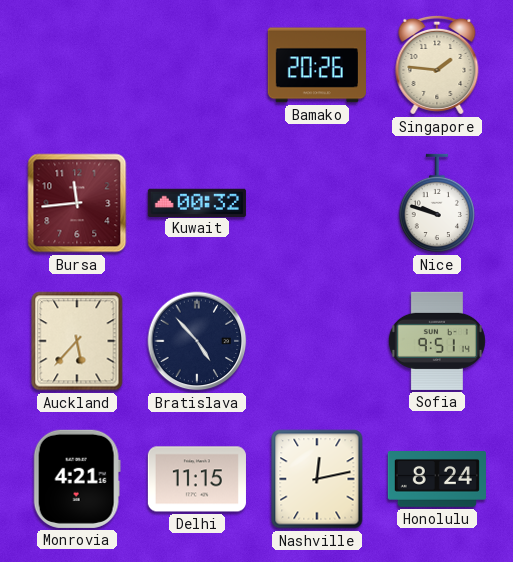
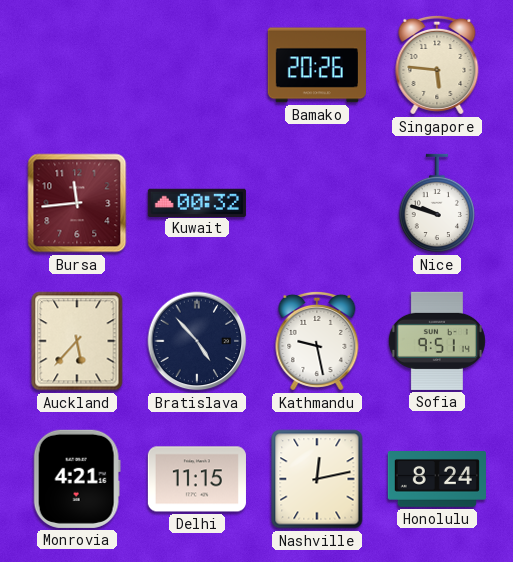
Singapore: 1:46 -> 5:46 (437, 65)
Kathmandu: none -> 9:28 (317, 341)
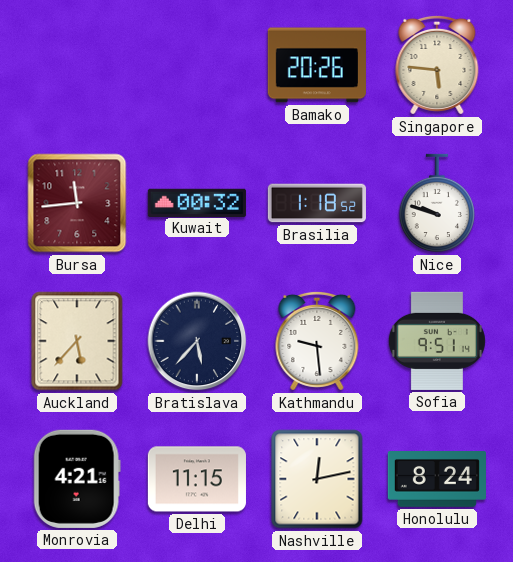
Brasilia: none -> 1:18 (317, 203)
Bratislava: 4:53 -> 5:37 (197, 341)
Kathmandu: 9:28 -> 9:29 (317, 341)
